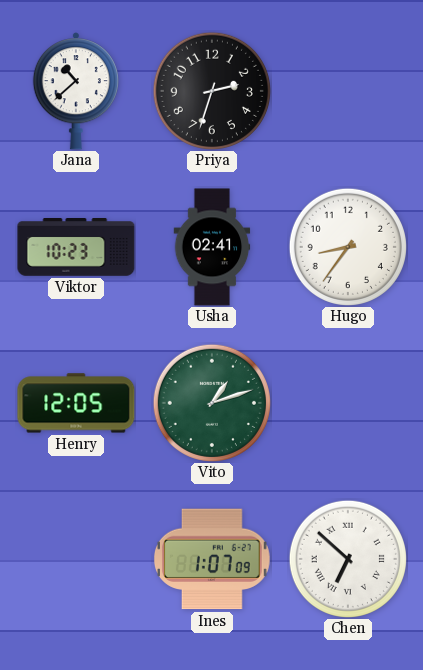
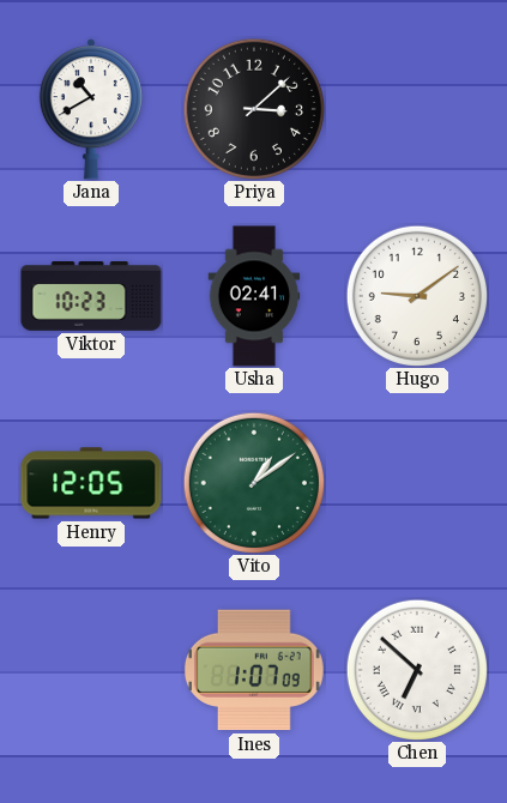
Jana: 10:38 -> 10:40 (90, 109)
Priya: 2:33 -> 3:08 (254, 109)
Hugo: 8:36 -> 9:09 (417, 296)
Vito: 1:12 -> 1:09 (254, 483)
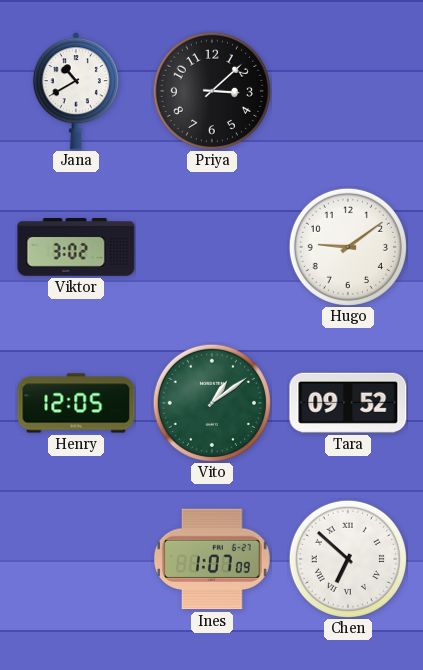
Viktor: 10:23 -> 3:02 (76, 247)
Usha: 02:41 -> none (254, 296)
Tara: none -> 09:52 (348, 403)
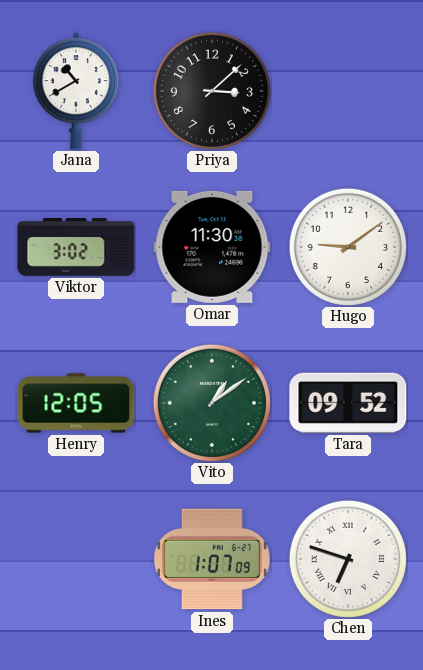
Omar: none -> 11:30 (212, 247)
Chen: 6:52 -> 6:48 (348, 559)
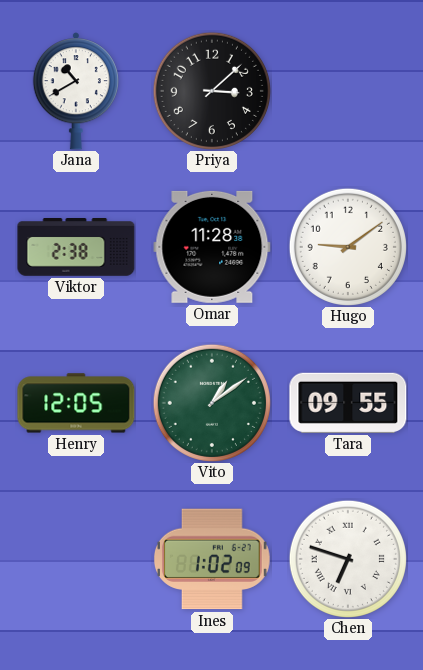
Viktor: 3:02 -> 2:38 (76, 247)
Omar: 11:30 -> 11:28 (212, 247)
Tara: 09:52 -> 09:55 (348, 403)
Ines: 1:07 -> 1:02 (212, 559)
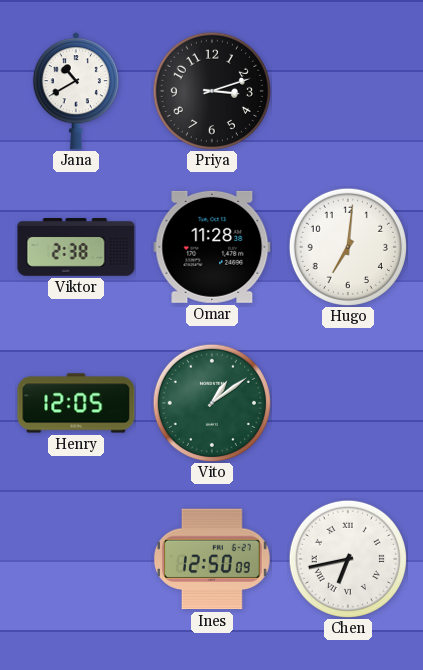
Priya: 3:08 -> 3:12 (212, 91)
Hugo: 9:09 -> 7:01 (348, 247)
Tara: 09:55 -> none (348, 403)
Ines: 1:02 -> 12:50 (212, 559)
Chen: 6:48 -> 6:43 (348, 559)
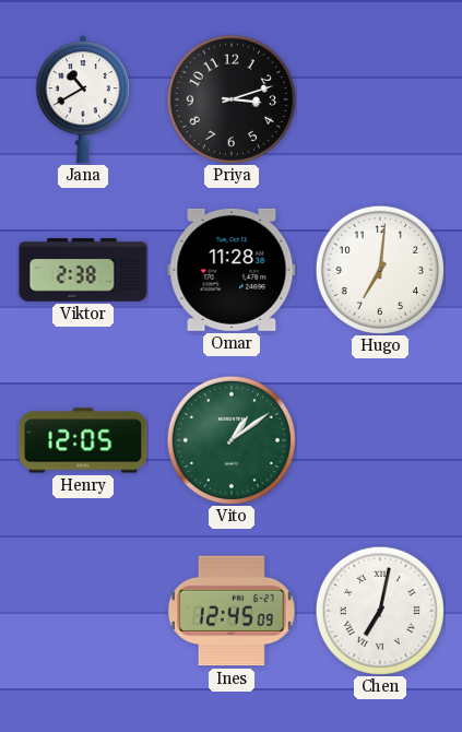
Ines: 12:50 -> 12:45 (232, 611)
Chen: 6:43 -> 7:02 (380, 611)
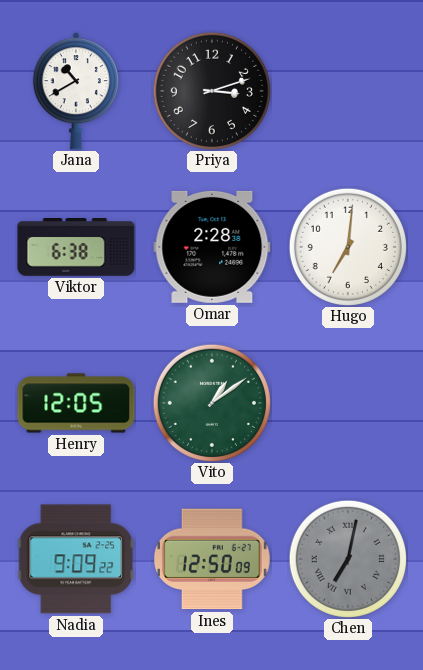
Viktor: 2:38 -> 6:38 (76, 247)
Omar: 11:28 -> 2:28 (212, 247)
Nadia: none -> 9:09 (76, 559)
Ines: 12:45 -> 12:50 (212, 559)
Chen dial: white -> grey (348, 559)
